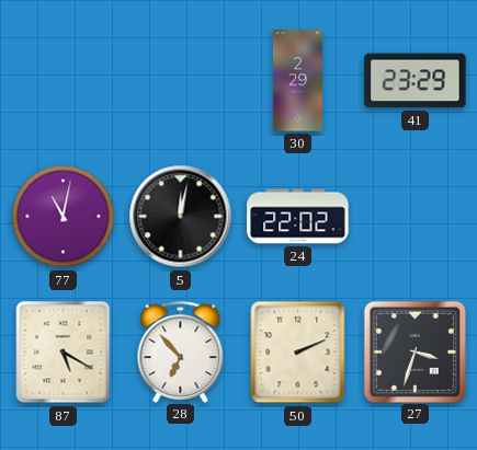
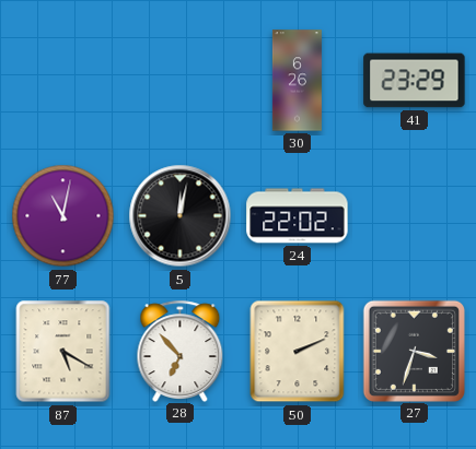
30: 2:29 -> 6:26 (297, 81)
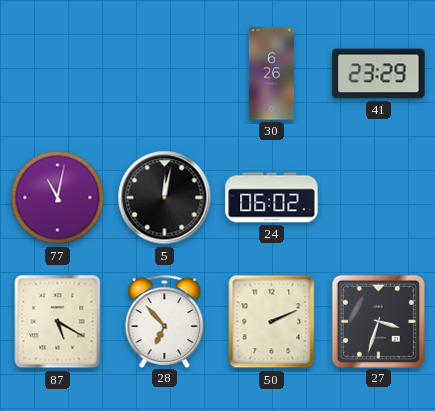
24: 22:02 -> 06:02 (272, 198)
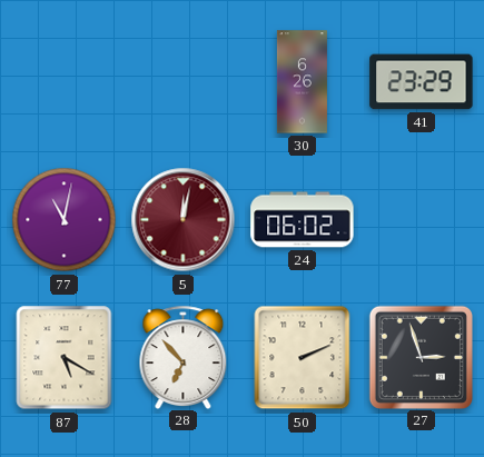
5 dial: black -> burgundy (184, 220)
27: 3:33 -> 2:57 (421, 357)
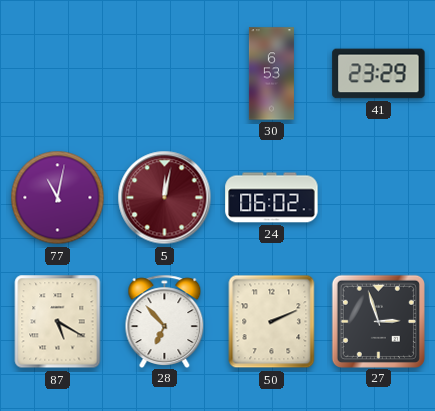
30: 6:26 -> 6:53 (271, 74)
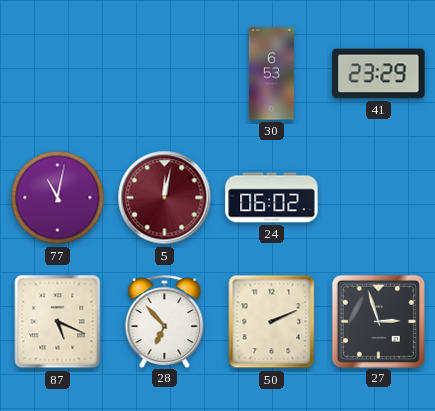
87: 5:20 -> 5:19 (58, 322)
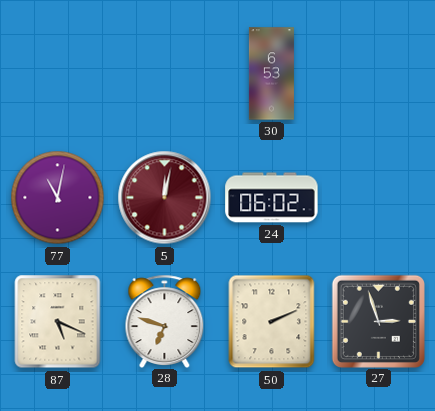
41: 23:29 -> none (379, 74)
28: 6:53 -> 6:48 (165, 321)
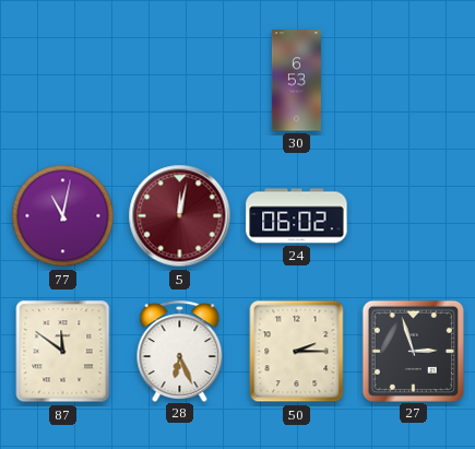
87: 5:19 -> 11:51 (63, 352)
28: 6:48 -> 6:26 (180, 351)
50: 2:11 -> 2:15 (297, 352)
